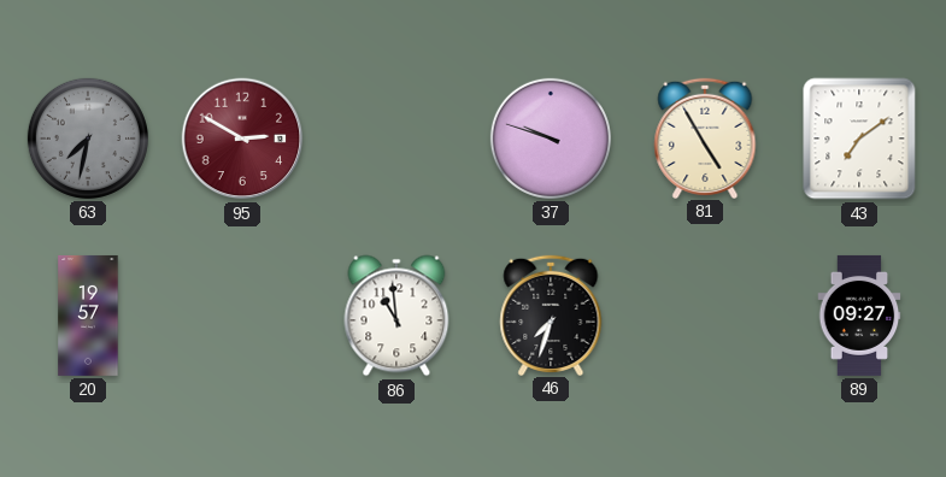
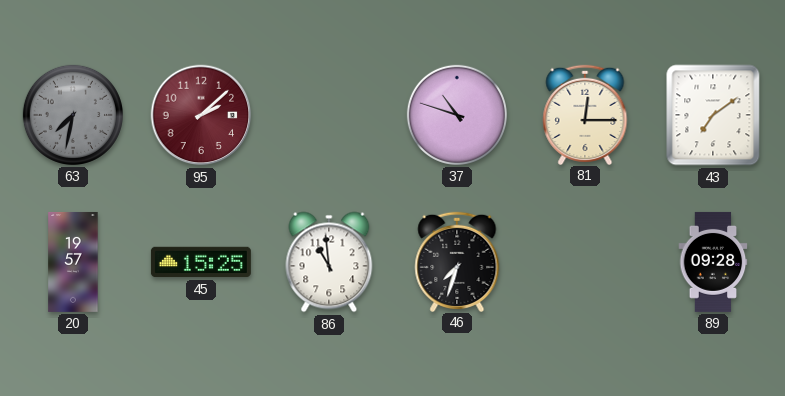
95: 2:50 -> 2:08 (201, 115)
37: 9:48 -> 10:48 (457, 115)
81: 4:55 -> 12:15 (585, 114)
45: none -> 15:25 (201, 262)
89: 09:27 -> 09:28 (713, 262)
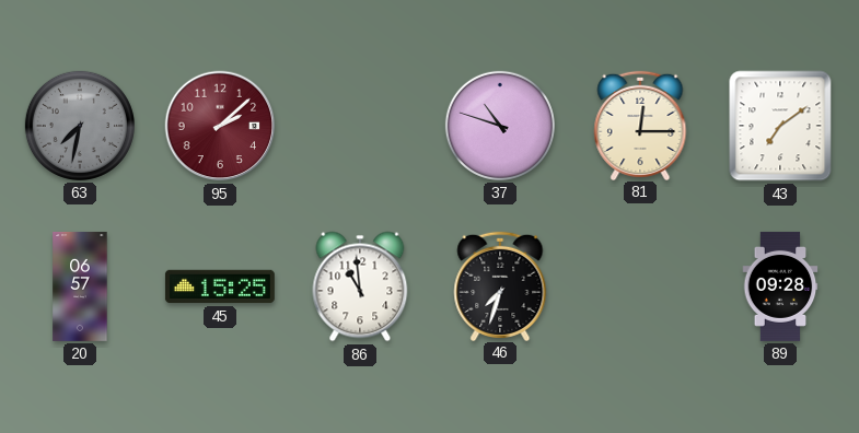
20: 19:57 -> 06:57 (80, 286)
